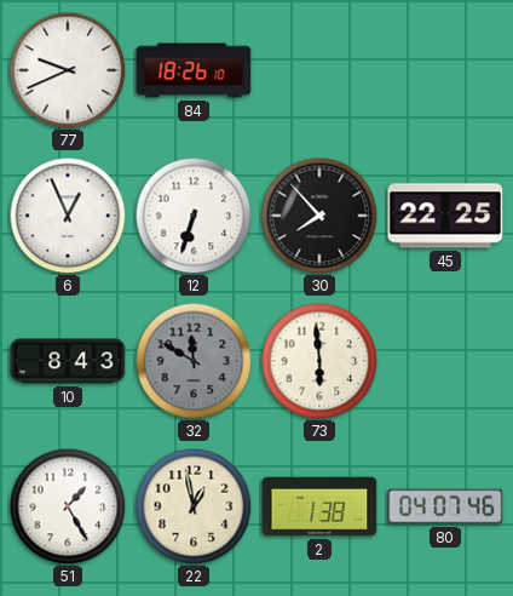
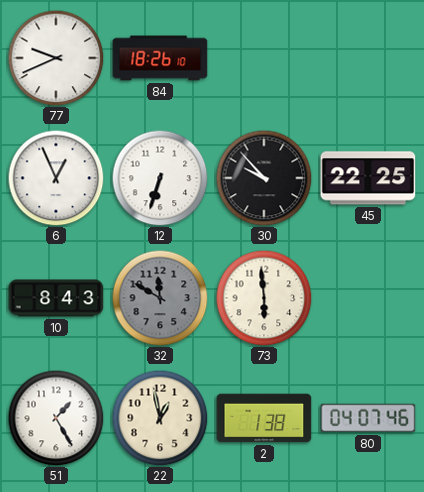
30: 7:53 -> 9:53 (264, 178)
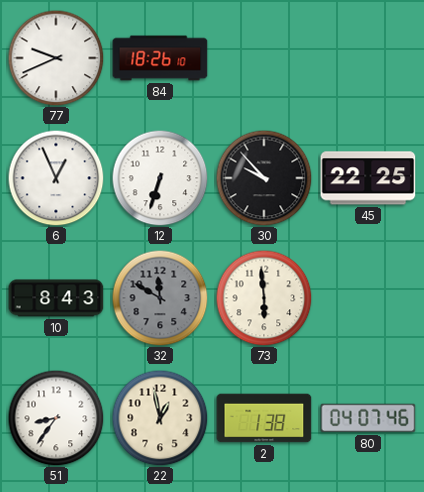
51: 1:25 -> 8:36 (56, 418)
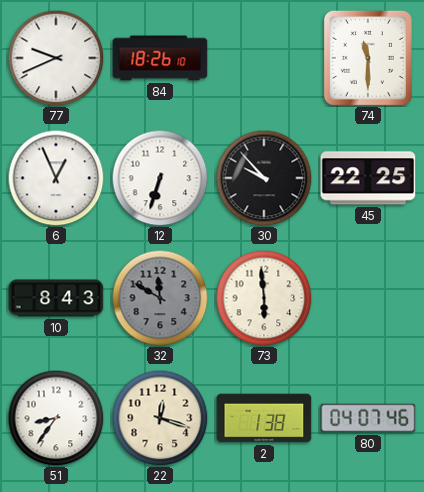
74: none -> 11:30 (368, 58)
22: 12:58 -> 12:18 (160, 418)
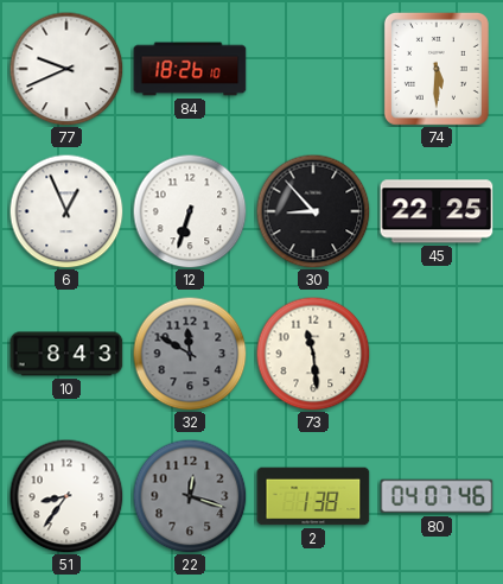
74: 11:30 -> 5:30 (437, 69)
30: 9:53 -> 8:53 (313, 211)
73: 5:59 -> 11:29 (313, 354)
22 dial: cream -> grey (190, 496)
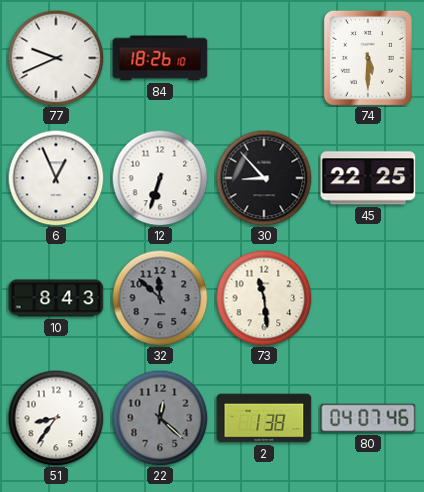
32: 11:50 -> 11:52 (160, 298)
22: 12:18 -> 12:22 (160, 418)
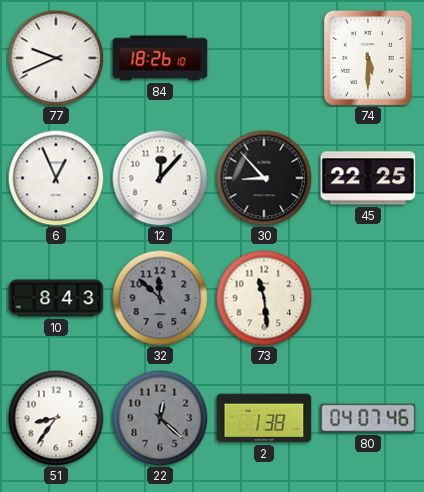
12: 6:33 -> 12:07 (160, 178)
